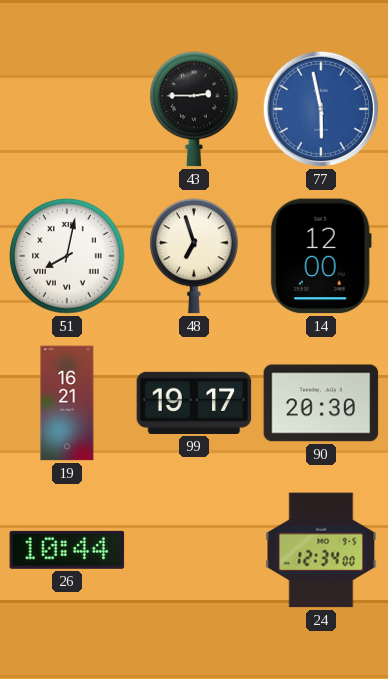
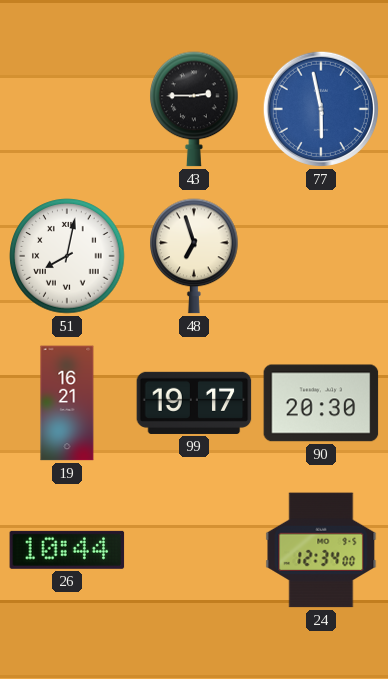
14: 12:00 -> none (321, 256)
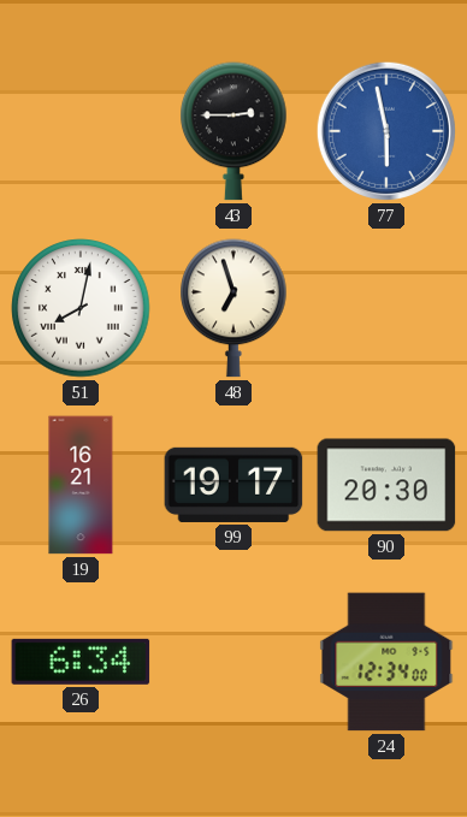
26: 10:44 -> 6:34 (81, 662)
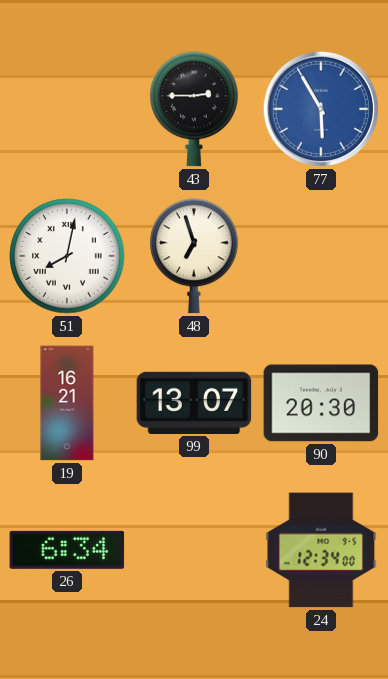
77: 5:58 -> 5:55 (321, 109)
99: 19:17 -> 13:07 (194, 403)
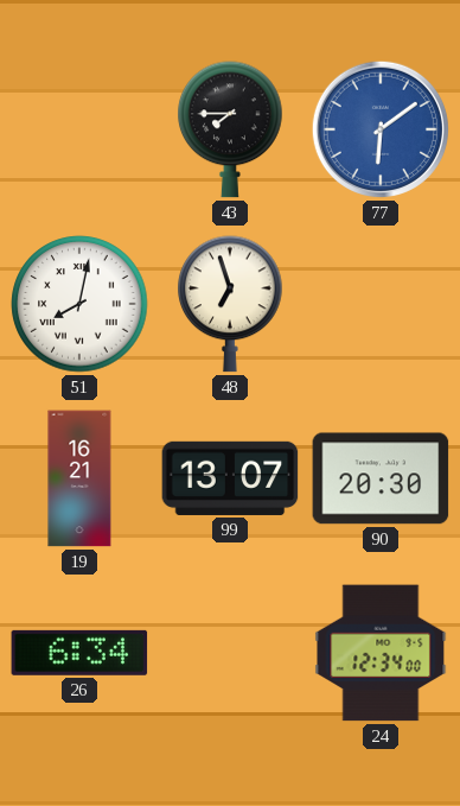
43: 2:45 -> 7:45 (230, 129)
77: 5:55 -> 6:09 (381, 129)
